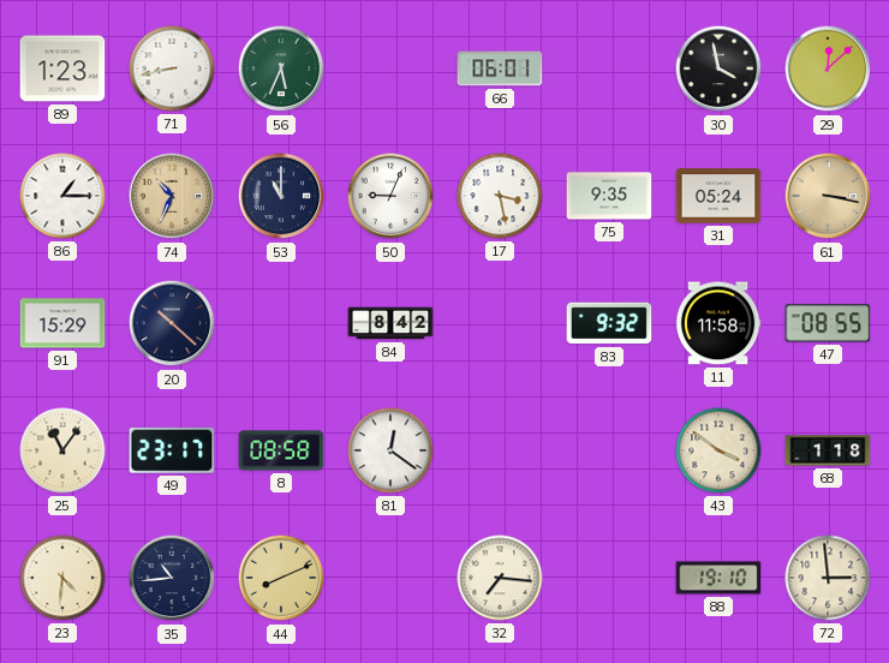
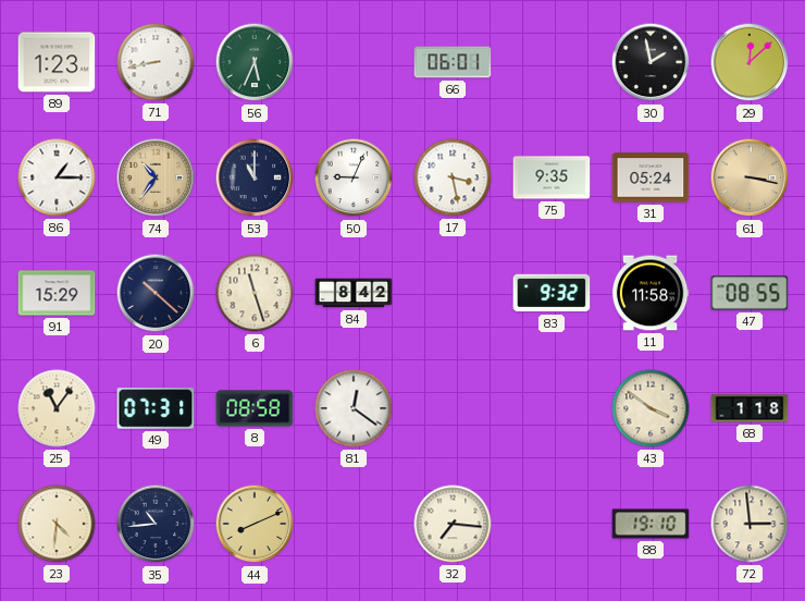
30: 3:58 -> 1:58 (651, 62)
74: 10:34 -> 10:36 (156, 177)
6: none -> 11:27 (255, 293)
49: 23:17 -> 07:31 (156, 408)
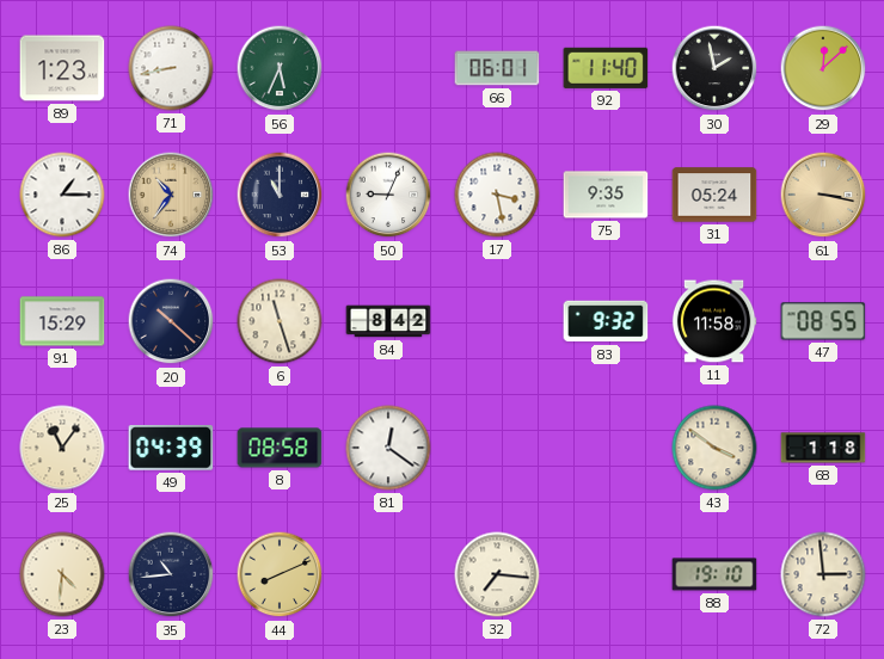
92: none -> 11:40 (606, 68)
49: 07:31 -> 04:39 (171, 448)
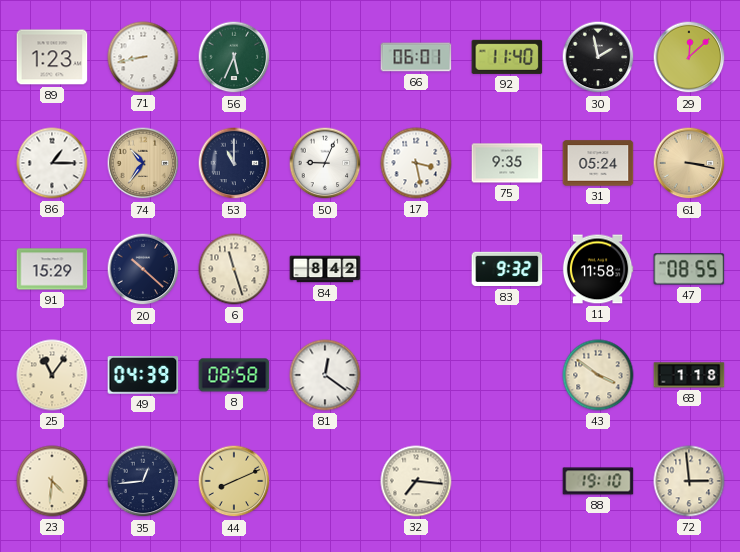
35: 10:44 -> 12:44 (143, 481)
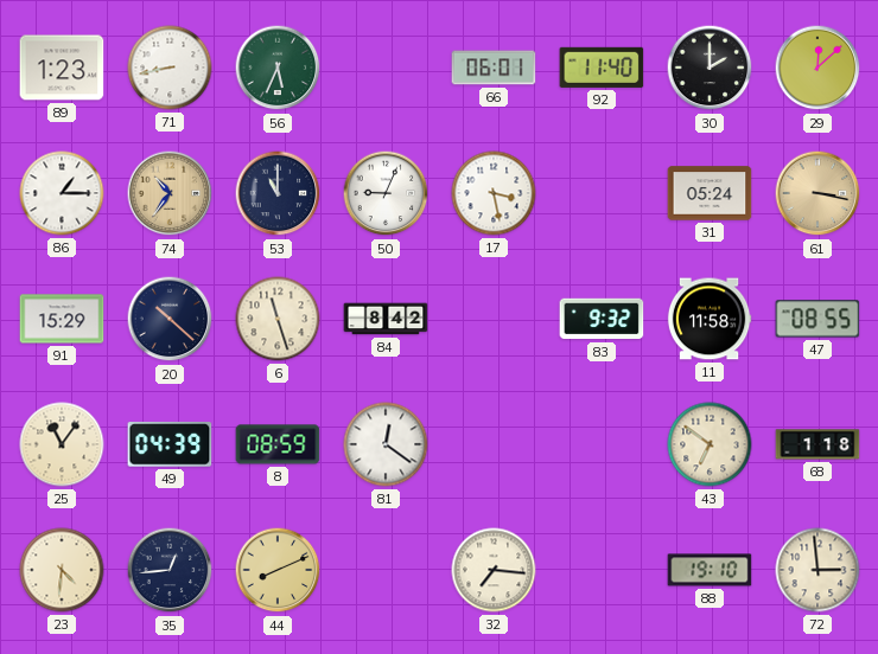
30: 1:58 -> 2:00 (710, 68)
75: 9:35 -> none (507, 163)
8: 08:58 -> 08:59 (278, 444)
43: 3:51 -> 6:51 (710, 444)
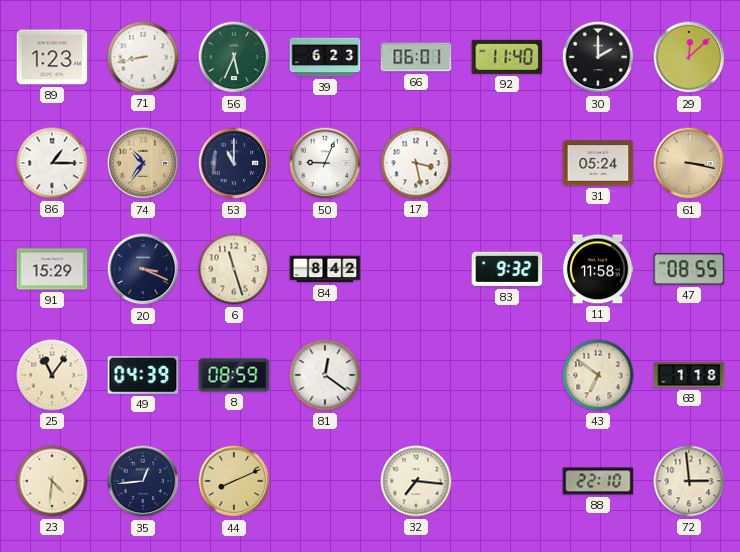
39: none -> 6:23 (325, 57)
20: 10:22 -> 3:19 (143, 269)
88: 19:10 -> 22:10 (598, 481)
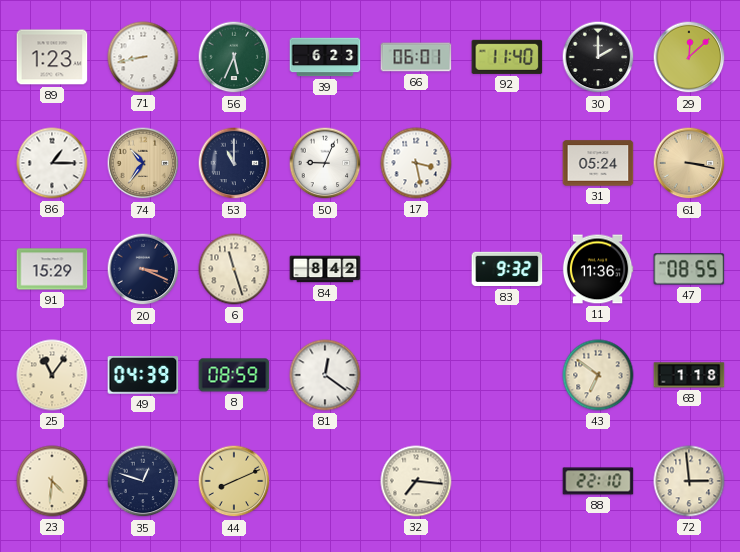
11: 11:58 -> 11:36 (598, 269)
35: 12:44 -> 12:48 (143, 481)
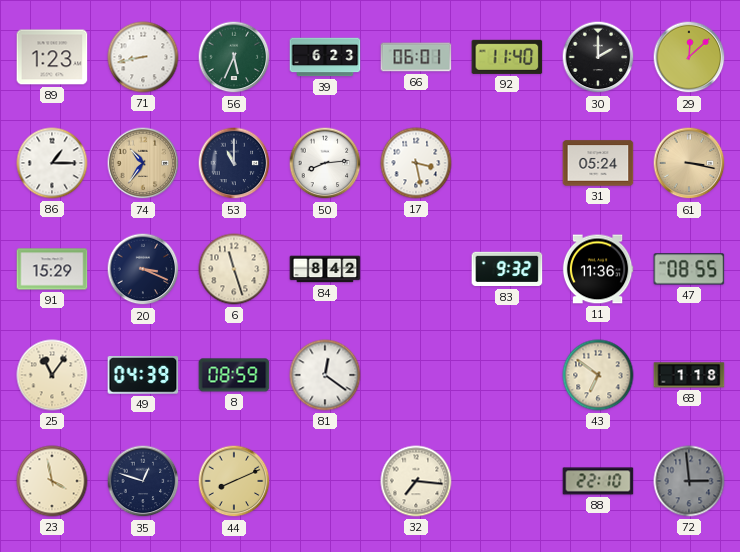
50: 9:04 -> 8:14 (325, 163)
23: 4:31 -> 3:58 (52, 481)
72 dial: cream -> grey (689, 481)
